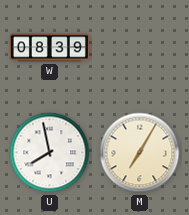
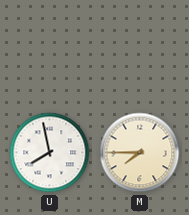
W: 08:39 -> none (49, 48)
M: 7:05 -> 7:45 (140, 153)
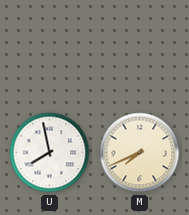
M: 7:45 -> 7:41 (140, 153)
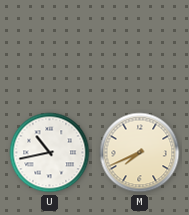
U: 7:58 -> 10:43 (50, 153)
